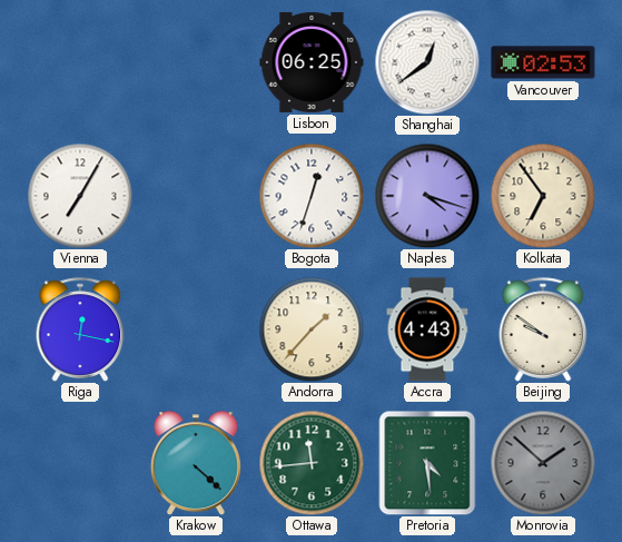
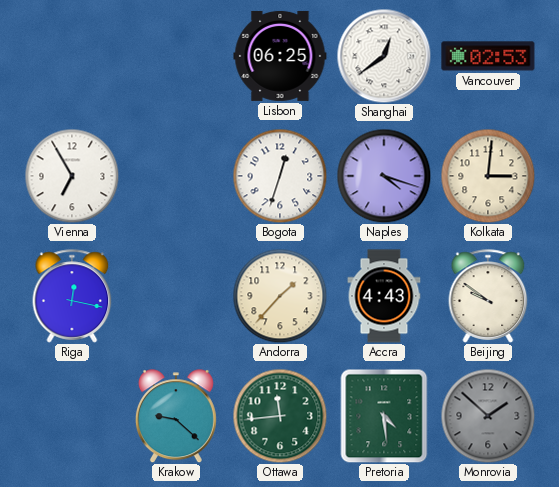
Vienna: 7:05 -> 6:55 (72, 176)
Kolkata: 6:54 -> 3:01 (488, 176)
Krakow: 4:22 -> 9:22 (176, 416)
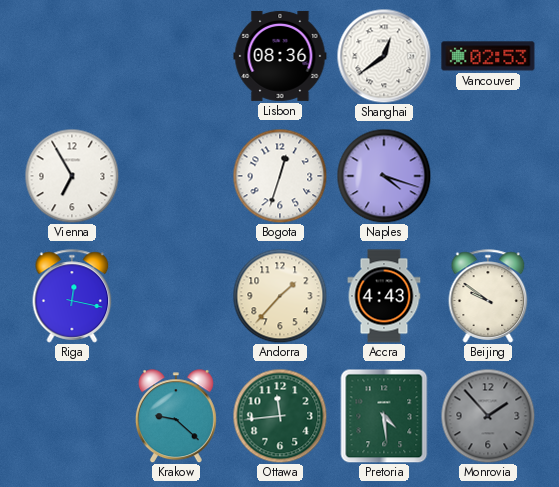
Lisbon: 06:25 -> 08:36 (280, 56)
Kolkata: 3:01 -> none (488, 176)
Monrovia: 1:52 -> 1:53 (488, 416)
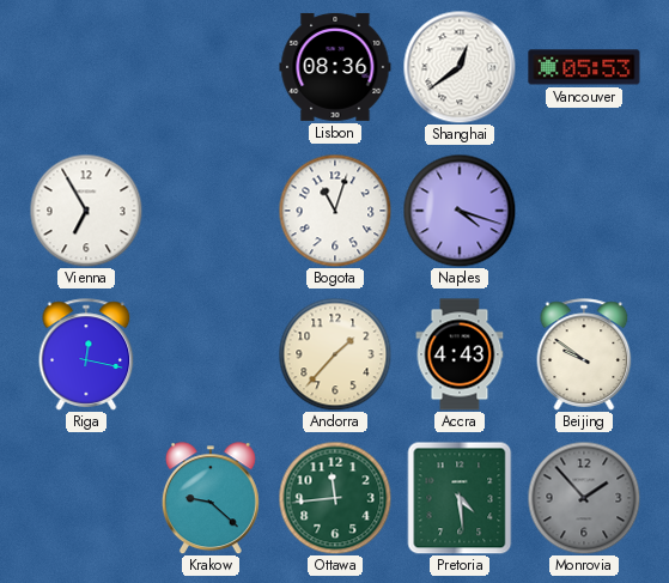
Vancouver: 02:53 -> 05:53 (584, 67)
Bogota: 12:33 -> 11:03 (335, 211)
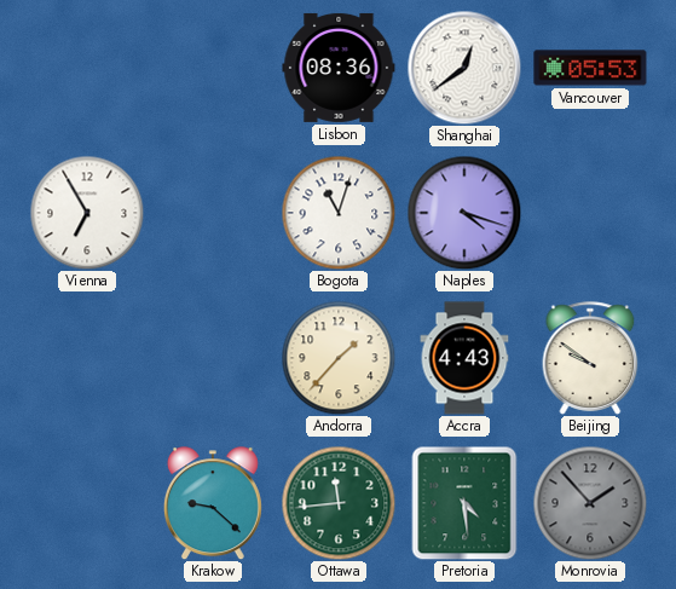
Riga: 12:17 -> none (86, 354)
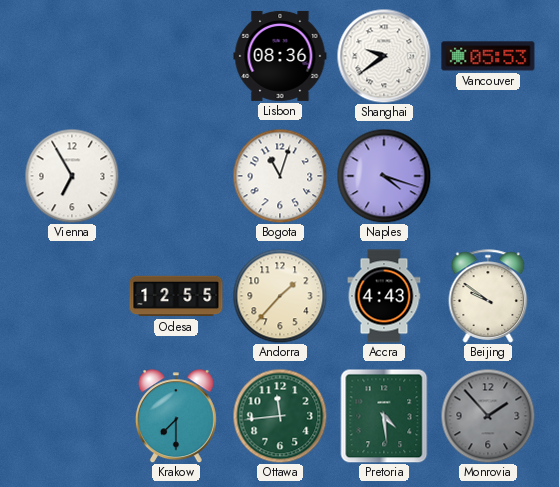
Shanghai: 12:39 -> 9:39 (384, 56)
Odesa: none -> 12:55 (176, 296)
Krakow: 9:22 -> 7:30 (176, 416)
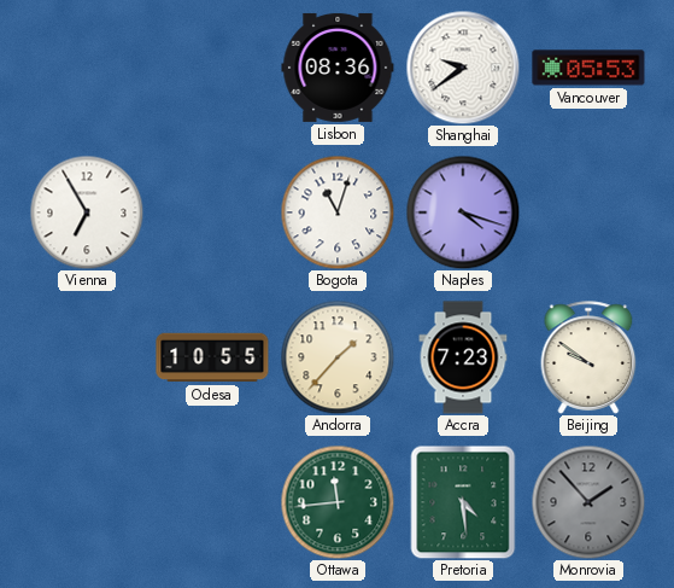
Odesa: 12:55 -> 10:55 (212, 357)
Accra: 4:43 -> 7:23 (463, 357)
Krakow: 7:30 -> none (176, 416)
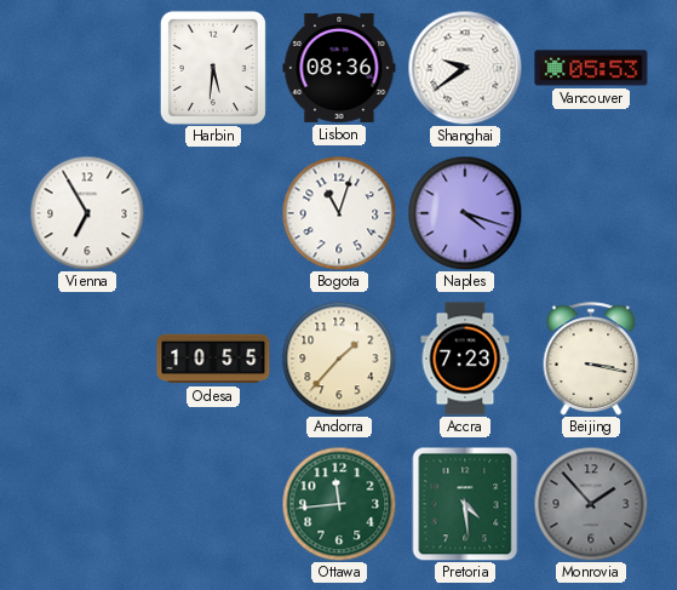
Harbin: none -> 5:31 (213, 68)
Beijing: 9:51 -> 3:17 (591, 359)
